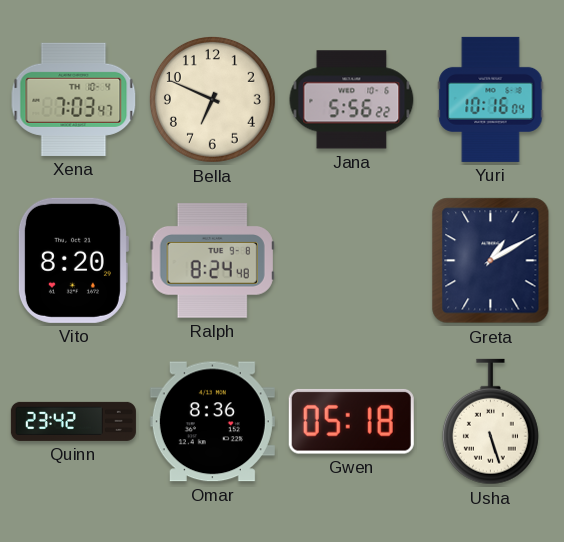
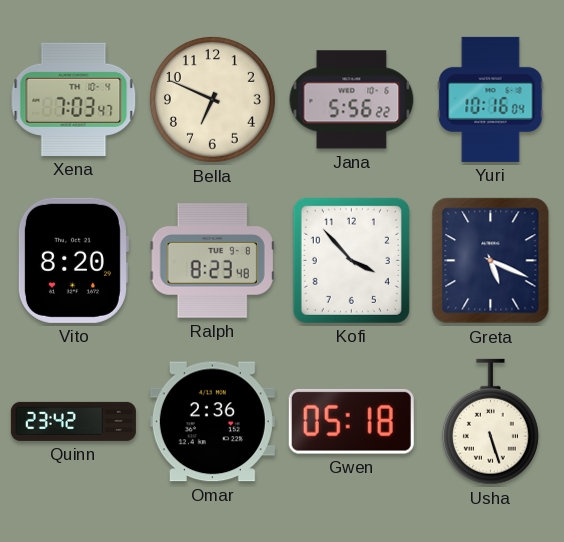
Ralph: 8:24 -> 8:23 (212, 261)
Kofi: none -> 3:53 (351, 260)
Greta: 1:10 -> 5:19 (491, 261)
Omar: 8:36 -> 2:36 (212, 422)
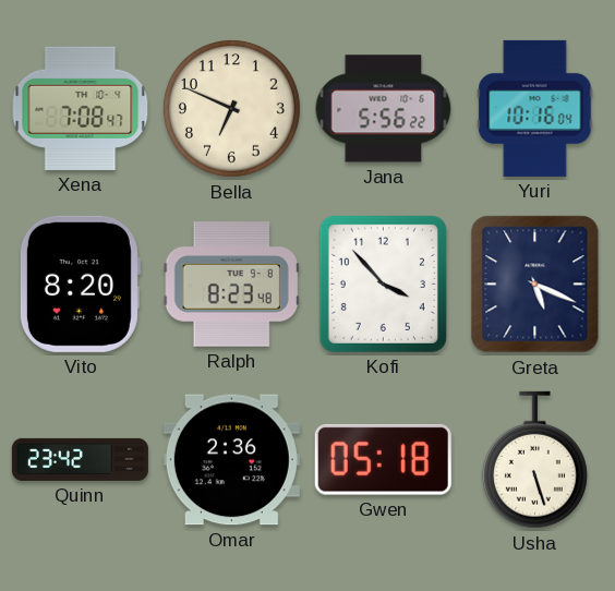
Xena: 7:03 -> 7:08 (81, 108)
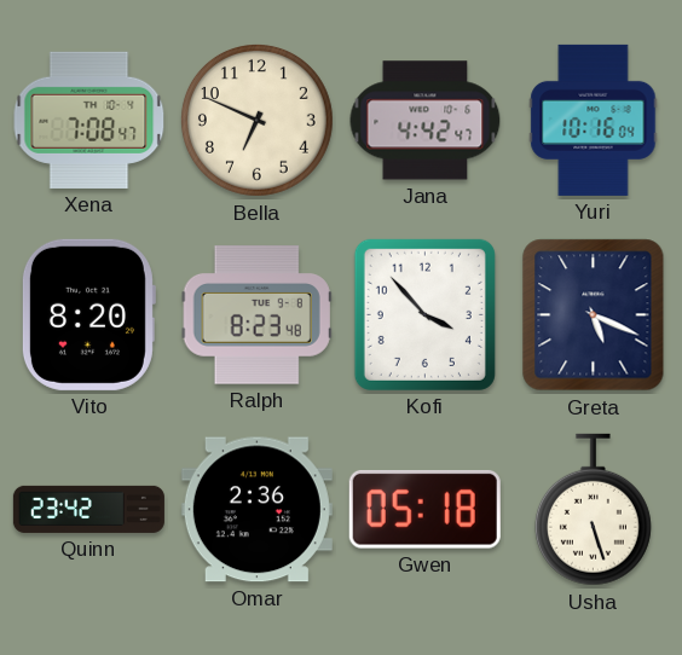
Jana: 5:56 -> 4:42 (426, 121)
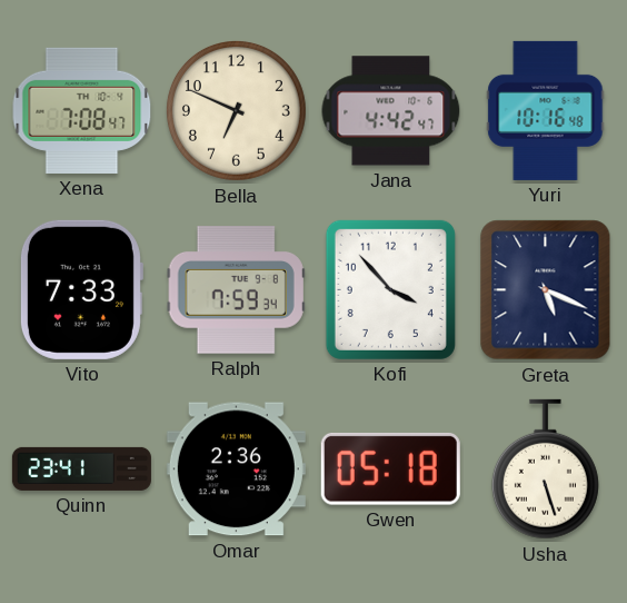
Yuri: 10:16:04 -> 10:16:48 (546, 110)
Vito: 8:20 -> 7:33 (81, 289)
Ralph: 8:23 -> 7:59 (236, 290)
Quinn: 23:42 -> 23:41 (81, 468)
